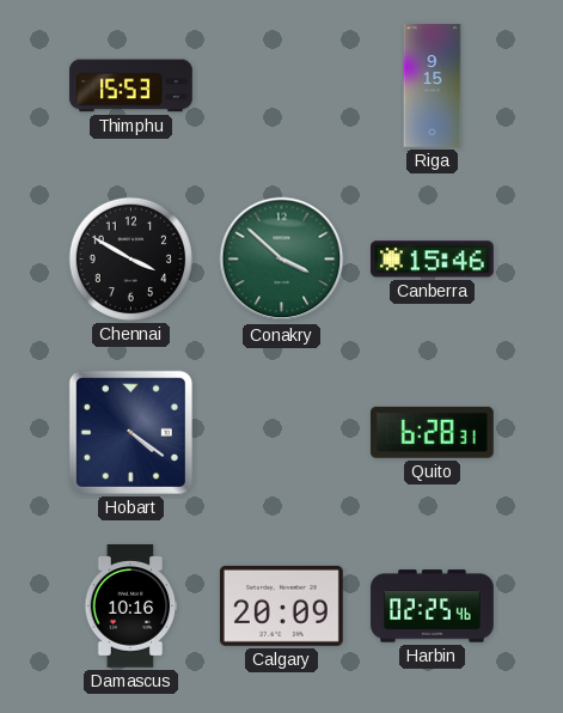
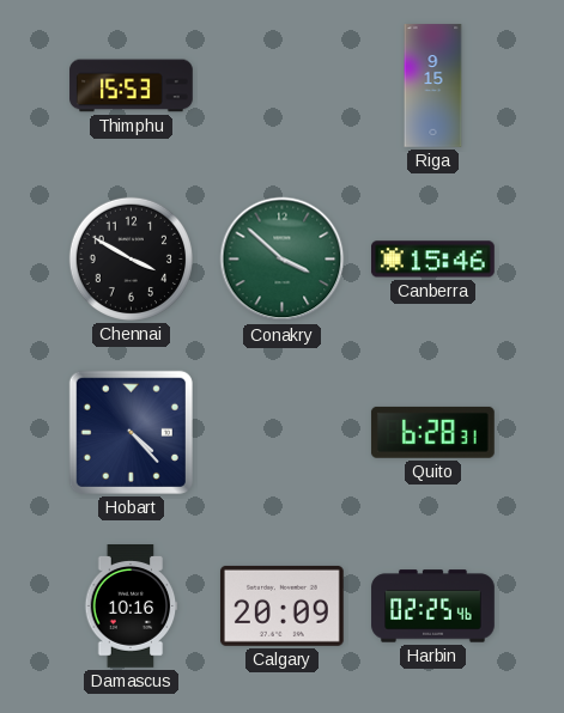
Hobart: 4:21 -> 4:23 (131, 432)
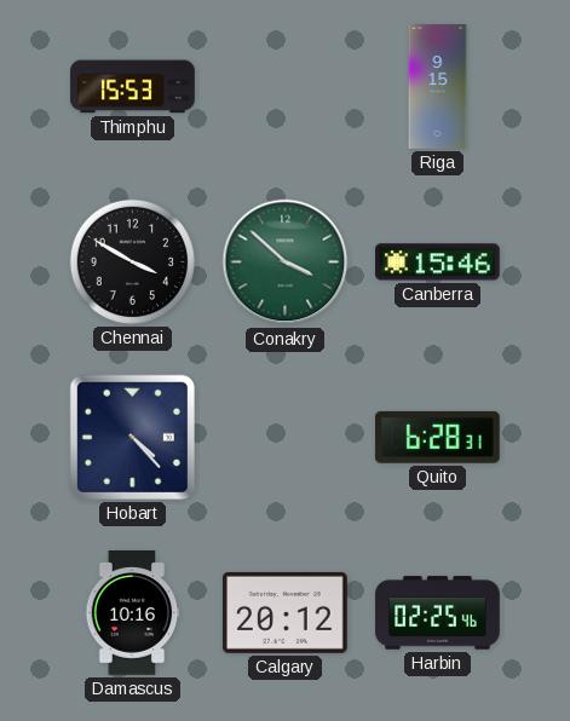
Calgary: 20:09 -> 20:12 (284, 612)
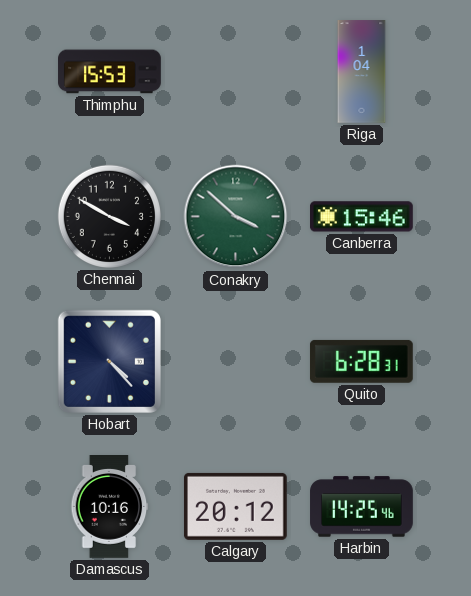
Riga: 9:15 -> 1:04 (362, 72)
Harbin: 02:25 -> 14:25 (362, 507)
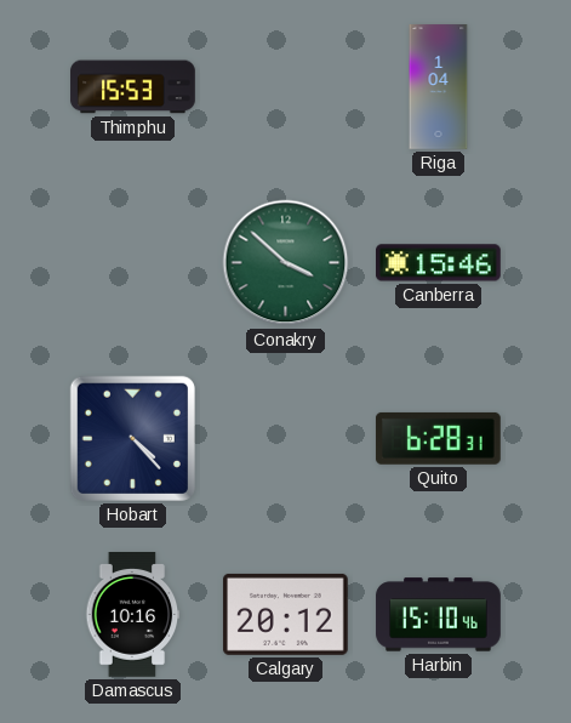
Chennai: 3:50 -> none (109, 216)
Harbin: 14:25 -> 15:10 (439, 615)
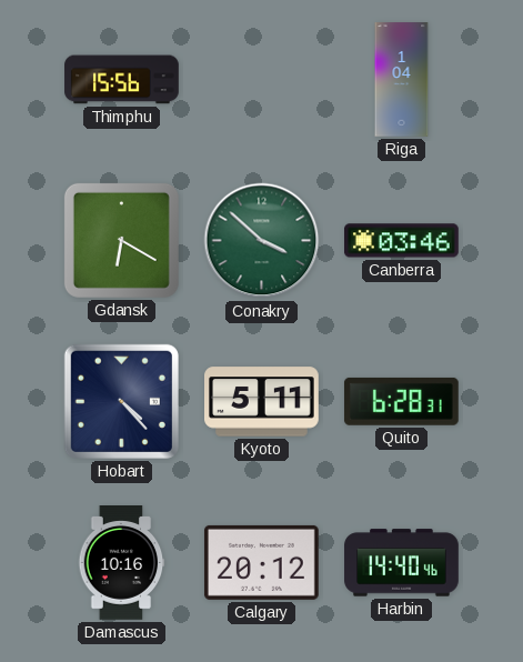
Thimphu: 15:53 -> 15:56 (122, 80)
Gdansk: none -> 6:20 (121, 240)
Canberra: 15:46 -> 03:46 (402, 241)
Kyoto: none -> 5:11 (262, 402)
Harbin: 15:10 -> 14:40 (402, 563)
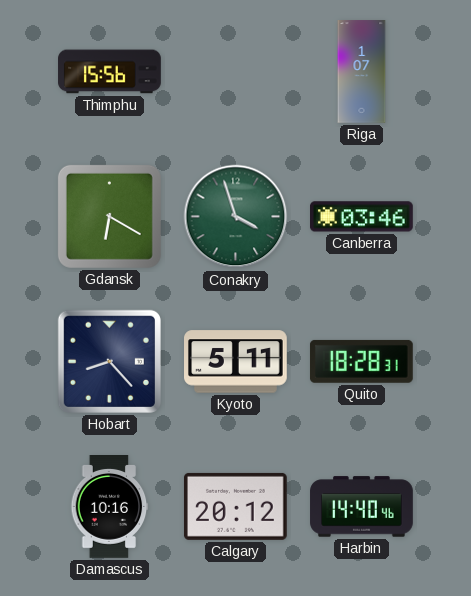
Riga: 1:04 -> 1:07 (362, 72)
Conakry: 3:52 -> 3:57 (236, 217)
Hobart: 4:23 -> 8:23 (109, 361)
Quito: 6:28 -> 18:28 (361, 361)
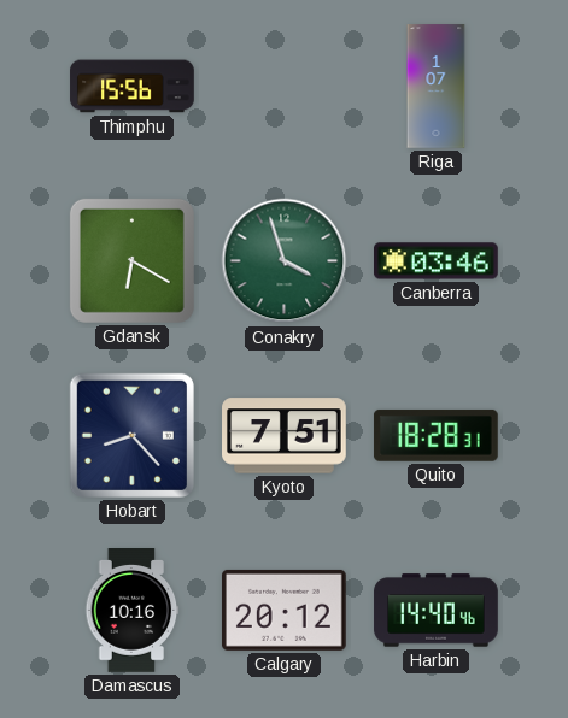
Kyoto: 5:11 -> 7:51 (285, 436)
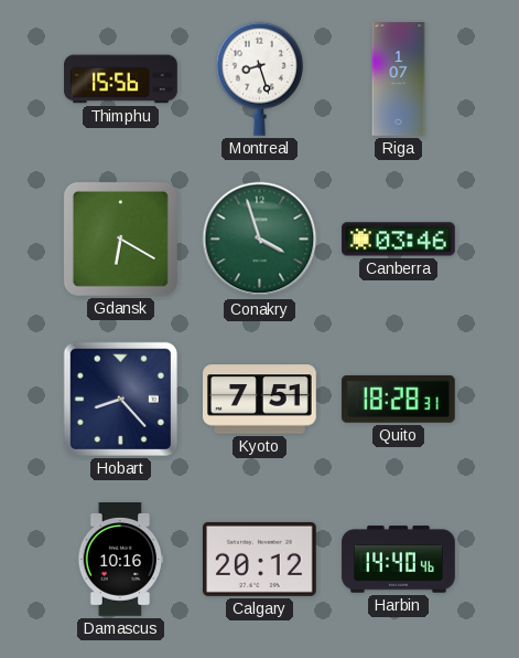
Montreal: none -> 8:27 (259, 78)
